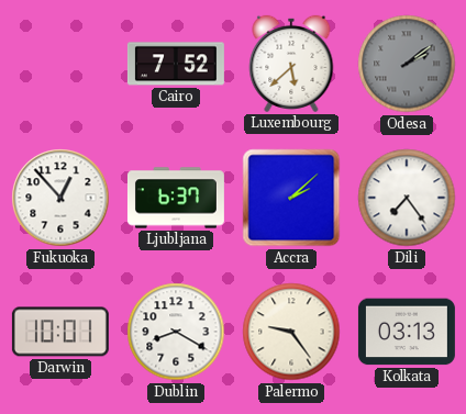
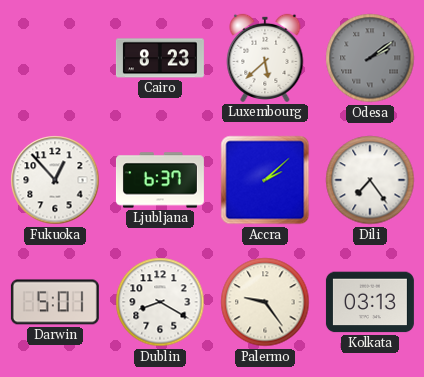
Cairo: 7:52 -> 8:23 (160, 58)
Darwin: 10:01 -> 5:01 (55, 302)
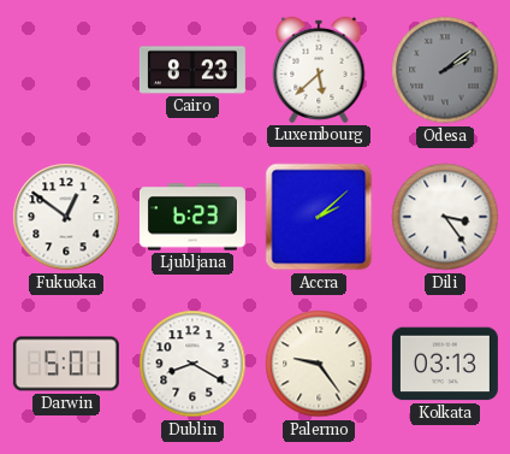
Fukuoka: 12:53 -> 12:51 (66, 217)
Ljubljana: 6:37 -> 6:23 (192, 217)
Dili: 7:24 -> 3:24 (445, 217)
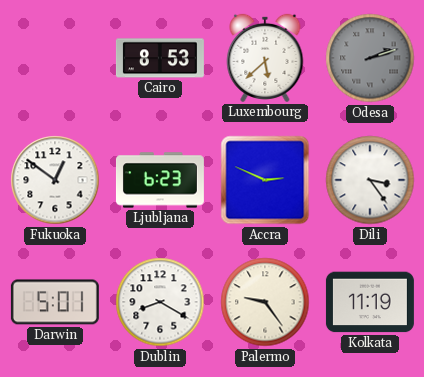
Cairo: 8:23 -> 8:53 (160, 58)
Odesa: 2:09 -> 2:12 (370, 58)
Accra: 2:08 -> 2:49 (265, 180)
Kolkata: 03:13 -> 11:19 (370, 302)
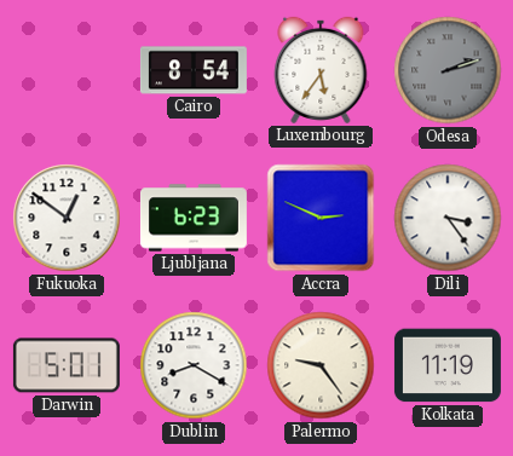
Cairo: 8:53 -> 8:54 (194, 70)
Luxembourg: 5:38 -> 5:36 (321, 70)
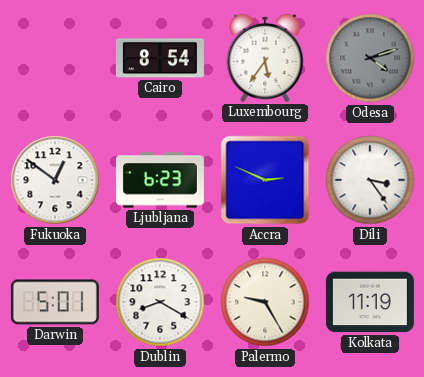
Odesa: 2:12 -> 4:12 (370, 58)
Palermo: 9:24 -> 9:25 (265, 302)
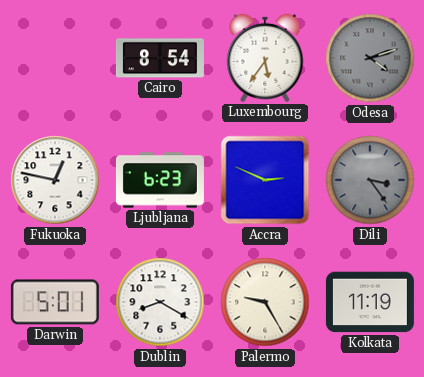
Fukuoka: 12:51 -> 12:47 (55, 180)
Dili dial: white -> grey (370, 180)
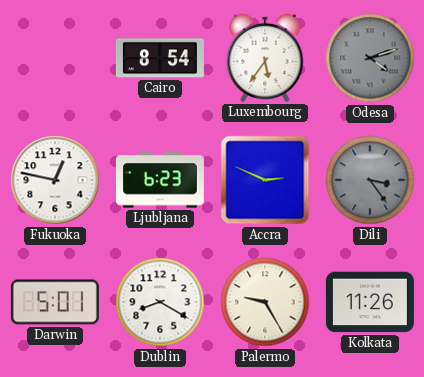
Kolkata: 11:19 -> 11:26 (370, 302)
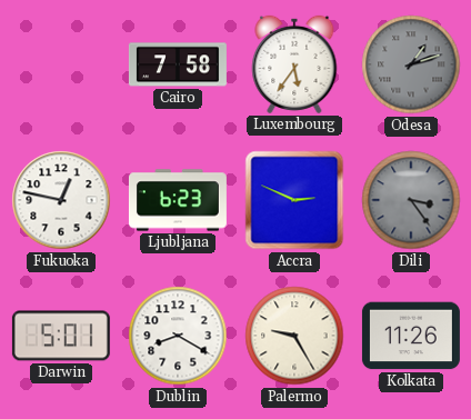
Cairo: 8:54 -> 7:58 (178, 64)
Odesa: 4:12 -> 1:12 (411, 64)
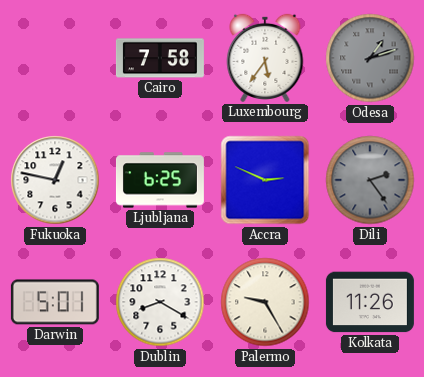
Ljubljana: 6:23 -> 6:25 (160, 180)
Dili: 3:24 -> 2:24 (370, 180)
